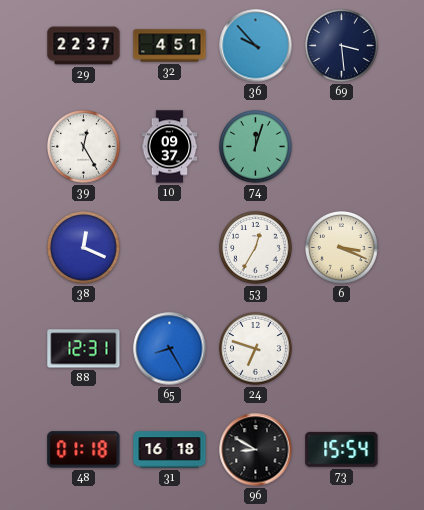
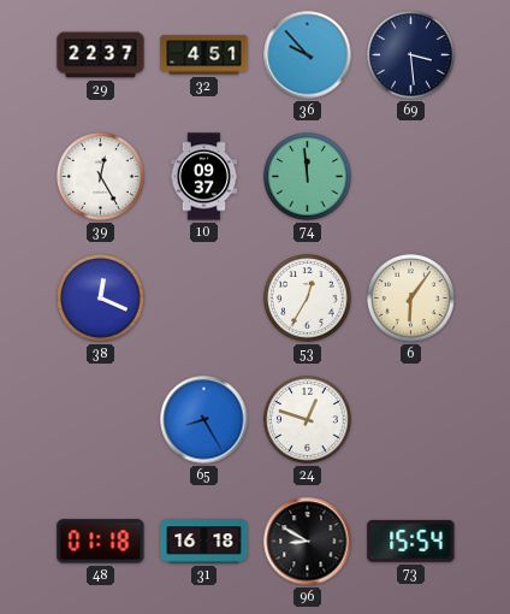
74: 12:03 -> 11:59 (308, 177)
6: 3:19 -> 6:06 (411, 299)
88: 12:31 -> none (84, 349)
24: 6:48 -> 12:48 (308, 420)
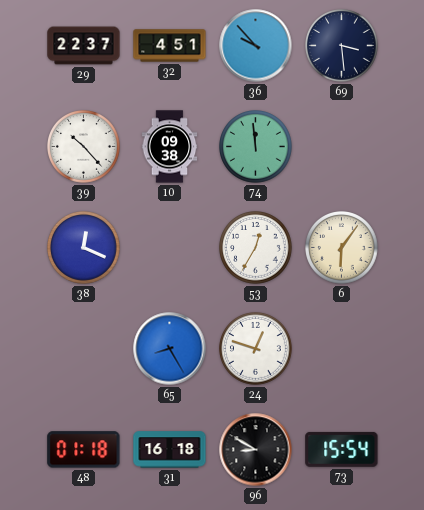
39: 12:25 -> 10:23 (84, 147)
10: 09:37 -> 09:38 (170, 147)
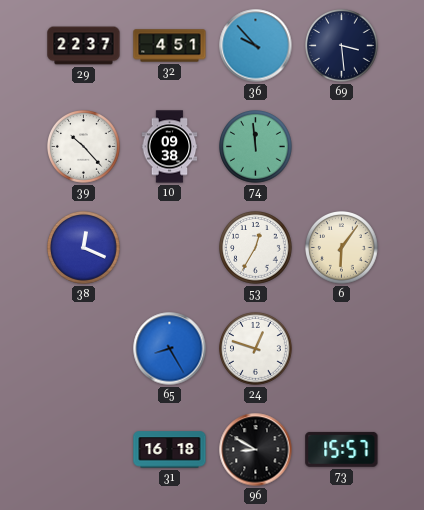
48: 01:18 -> none (84, 450)
73: 15:54 -> 15:57 (342, 449)
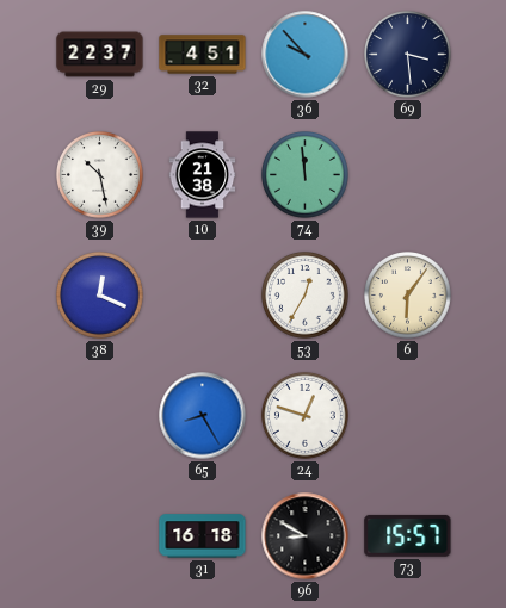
39: 10:23 -> 10:28 (100, 175)
10: 09:38 -> 21:38 (203, 175)
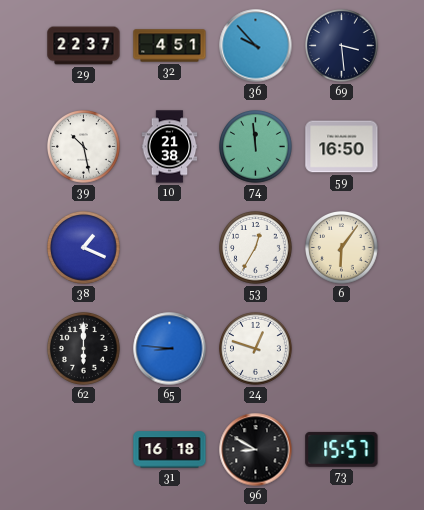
59: none -> 16:50 (342, 147)
38: 12:19 -> 1:19 (84, 248)
62: none -> 6:00 (84, 349)
65: 8:25 -> 8:46 (170, 349)
